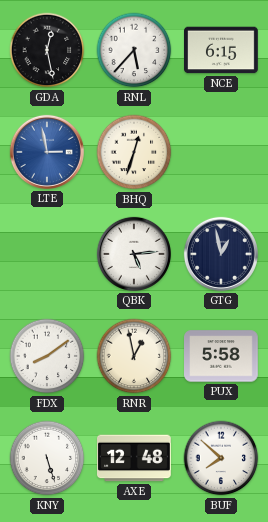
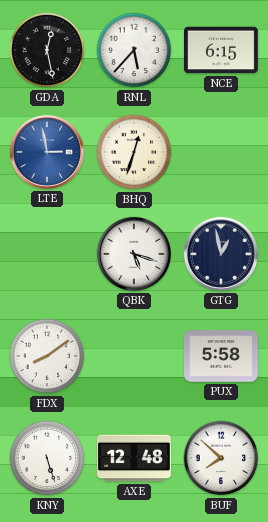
QBK: 5:14 -> 5:18 (134, 254)
RNR: 12:58 -> none (134, 356)
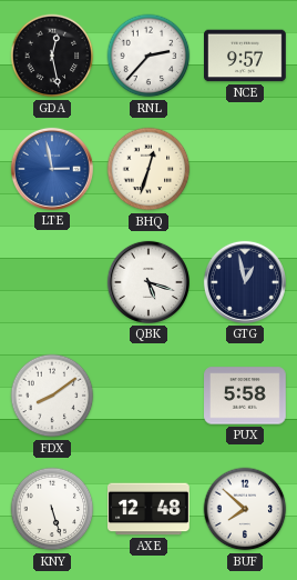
RNL: 5:37 -> 2:37 (148, 56)
NCE: 6:15 -> 9:57 (246, 56)
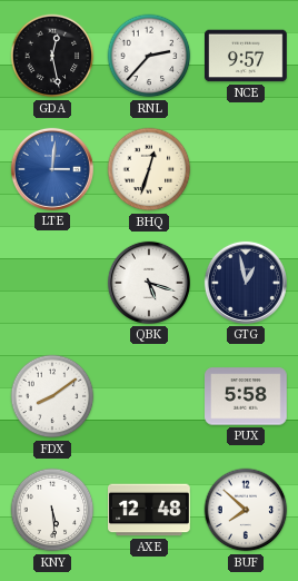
LTE: 2:58 -> 3:01 (52, 169)
KNY: 5:27 -> 5:29 (52, 510)
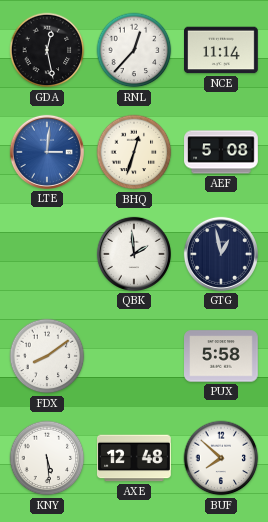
RNL: 2:37 -> 12:37 (134, 50)
NCE: 9:57 -> 11:14 (222, 50)
AEF: none -> 5:08 (221, 152)
QBK: 5:18 -> 1:59 (134, 254)
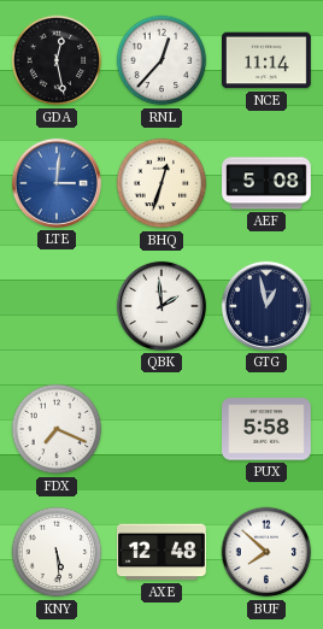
FDX: 8:09 -> 7:19 (57, 429)
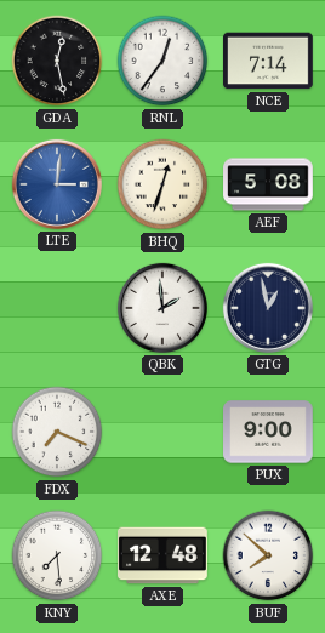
RNL: 12:37 -> 12:36 (162, 61)
NCE: 11:14 -> 7:14 (269, 61)
PUX: 5:58 -> 9:00 (269, 432)
KNY: 5:29 -> 7:29 (57, 555)
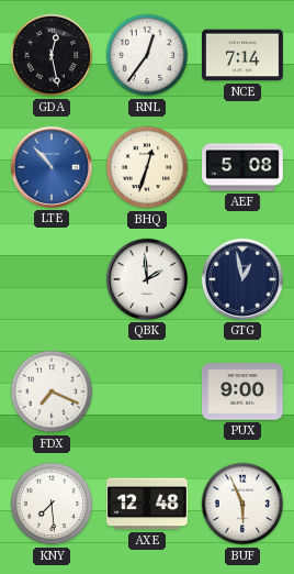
LTE: 3:01 -> 10:53 (52, 167)
BUF: 7:52 -> 5:56 (242, 504)
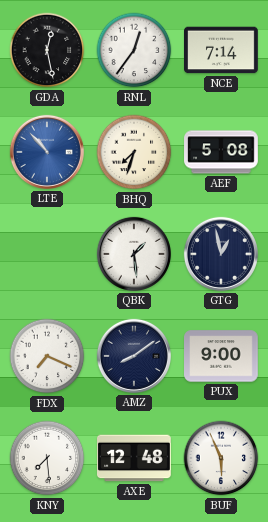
BHQ: 12:33 -> 7:33 (134, 152)
QBK: 1:59 -> 1:29 (134, 254)
AMZ: none -> 8:09 (134, 356)
